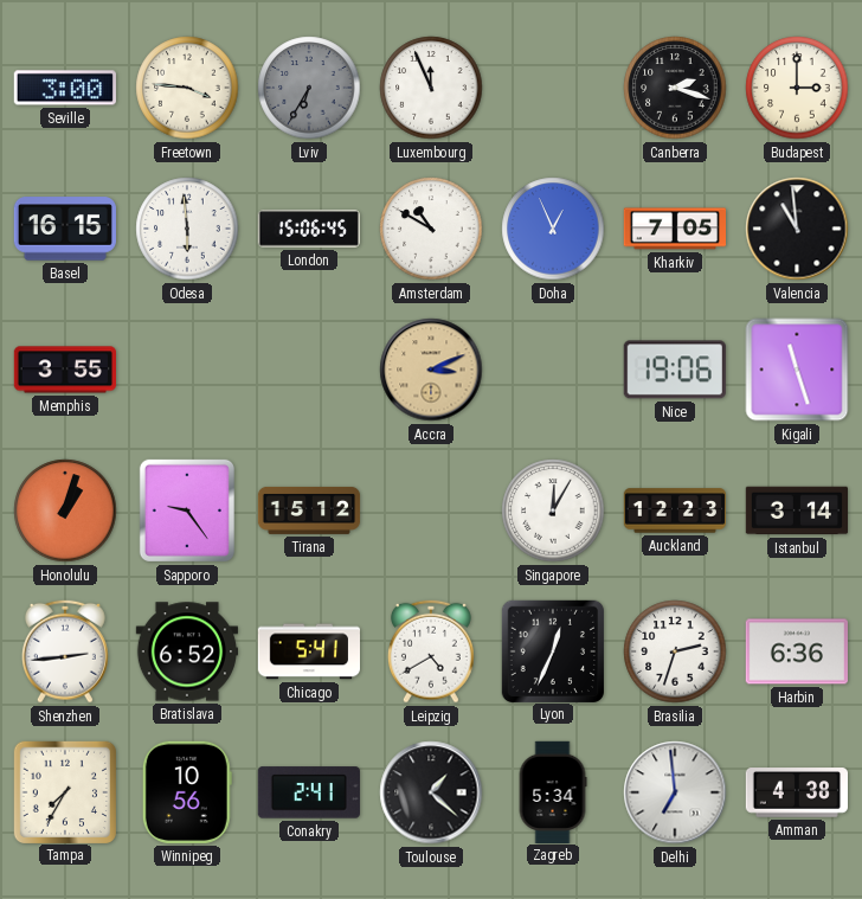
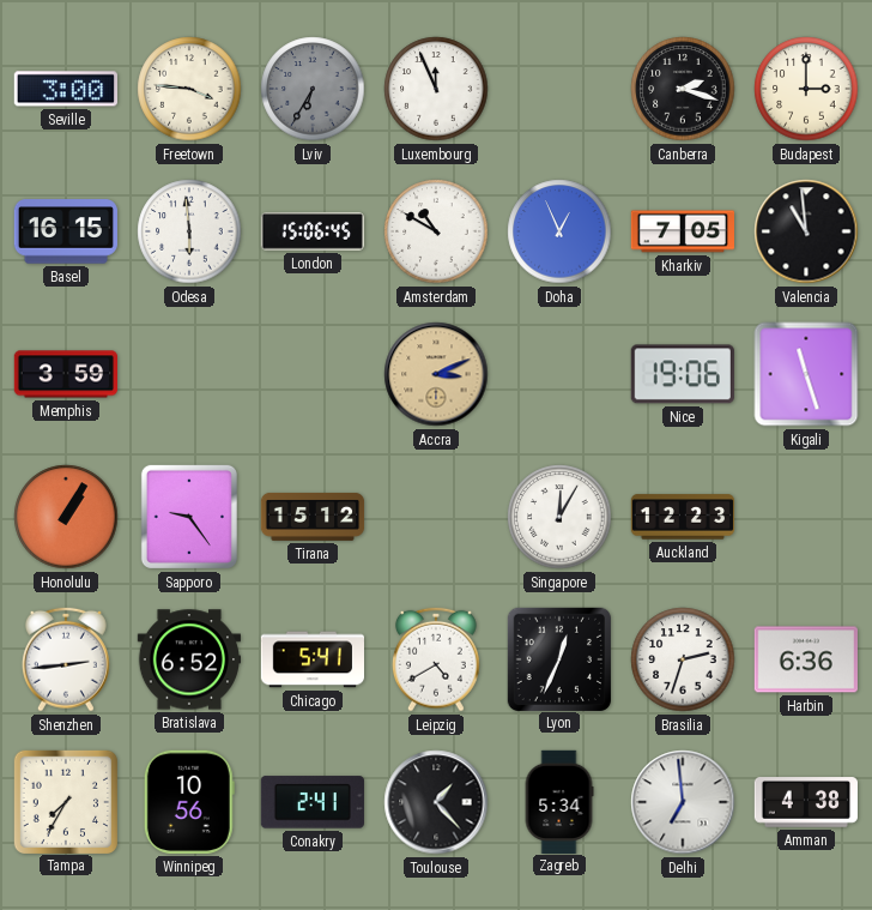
Memphis: 3:55 -> 3:59 (65, 374)
Honolulu: 1:03 -> 1:05 (66, 517)
Istanbul: 3:14 -> none (796, 510)
Toulouse: 1:22 -> 1:23 (436, 802)
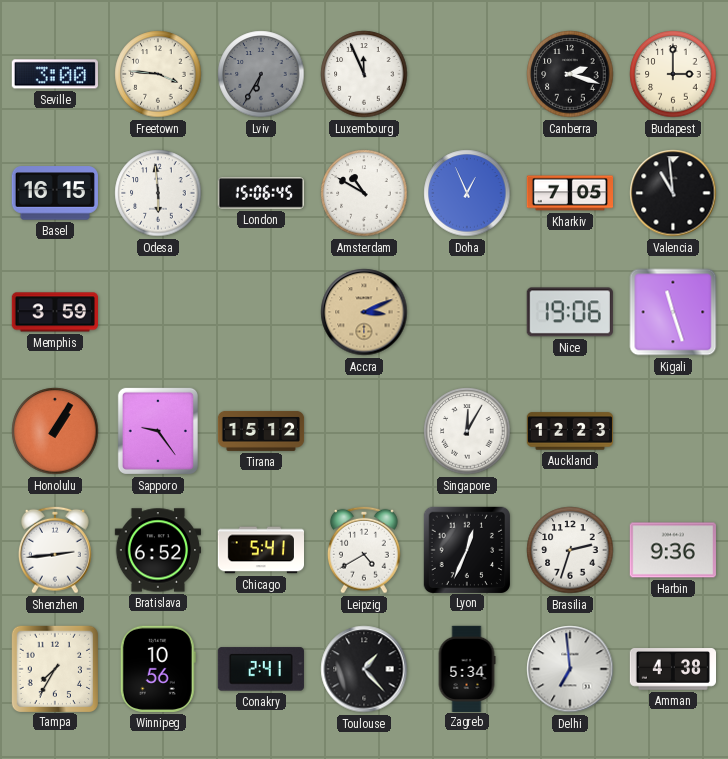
Harbin: 6:36 -> 9:36 (673, 550)
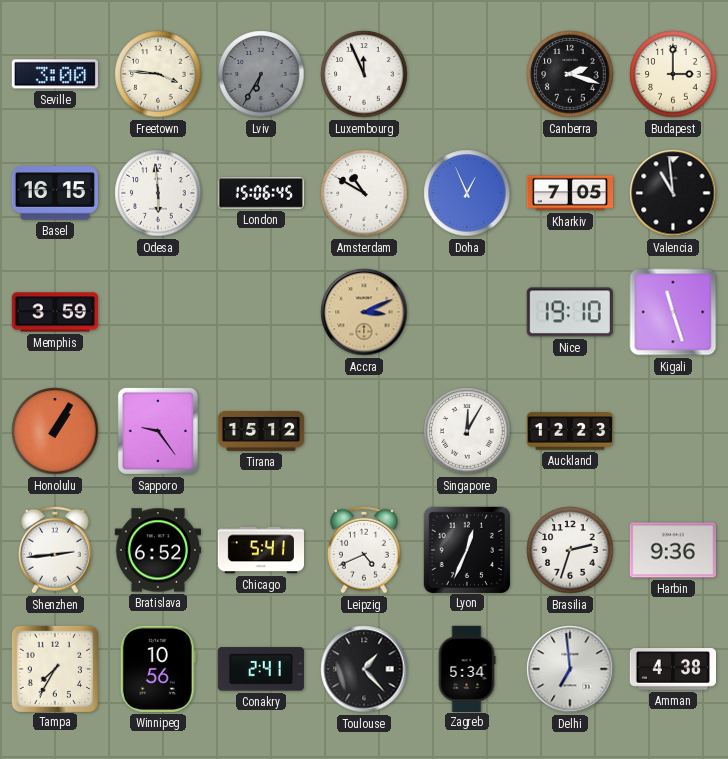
Nice: 19:06 -> 19:10 (570, 312)
Leipzig: 4:40 -> 4:41 (364, 550)
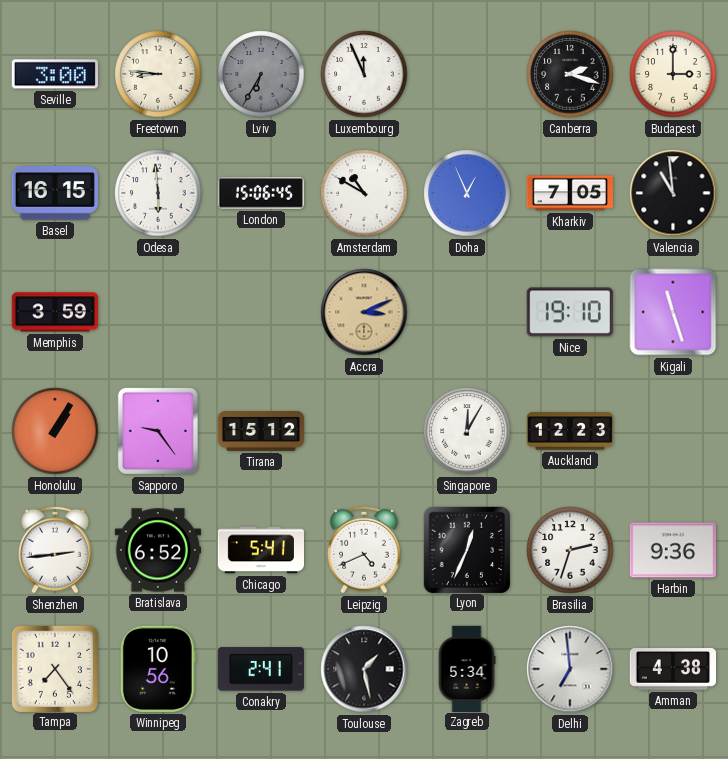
Freetown: 3:46 -> 8:46 (158, 74)
Tampa: 7:35 -> 7:24 (54, 668)
Toulouse: 1:23 -> 1:28 (364, 669)
